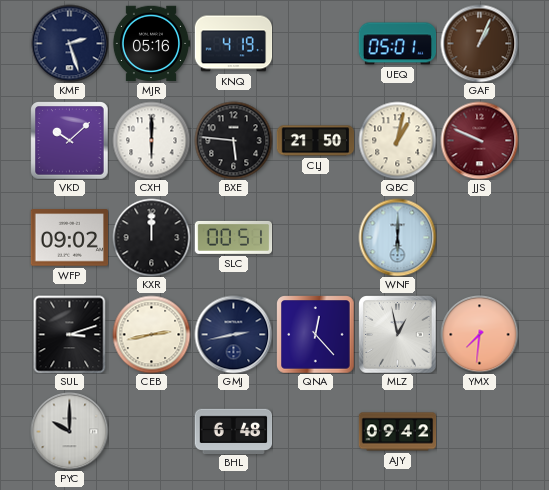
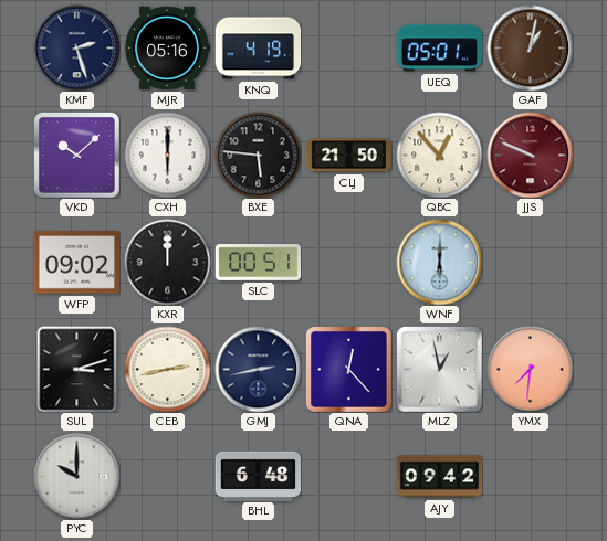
GAF: 1:04 -> 1:02 (530, 47)
QBC: 1:02 -> 12:53 (439, 155)
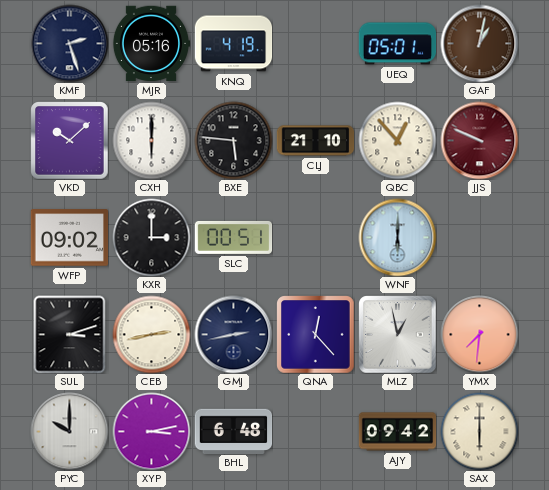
CLJ: 21:50 -> 21:10 (315, 141)
KXR: 12:00 -> 3:00 (151, 237)
XYP: none -> 3:13 (151, 431)
SAX: none -> 6:00 (479, 431)
